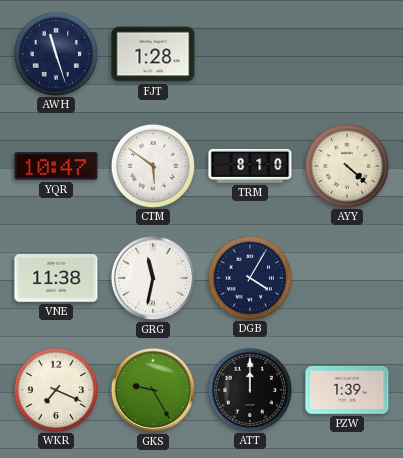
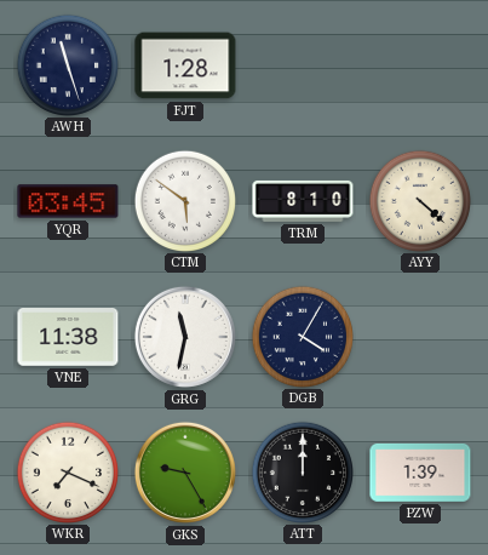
YQR: 10:47 -> 03:45 (68, 201)
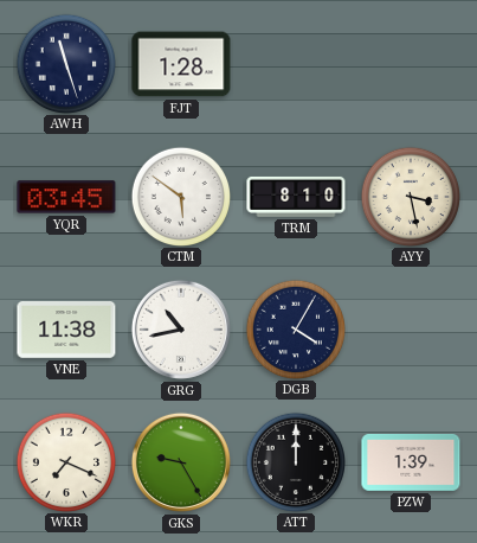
AYY: 4:22 -> 3:28 (410, 196)
GRG: 11:32 -> 10:43 (181, 330)
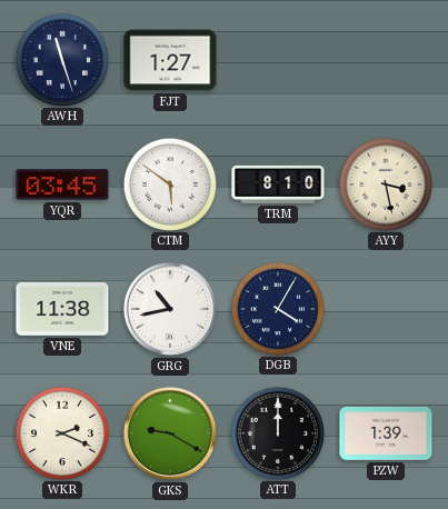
FJT: 1:28 -> 1:27 (170, 60)
WKR: 7:19 -> 2:19 (61, 432)
GKS: 9:25 -> 9:20 (170, 433)
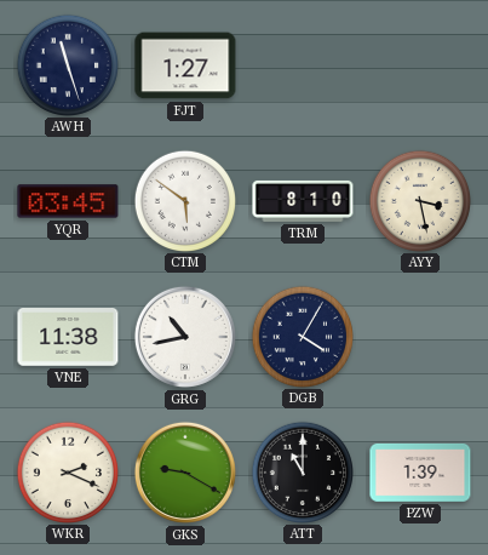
ATT: 12:00 -> 11:00 (302, 471)
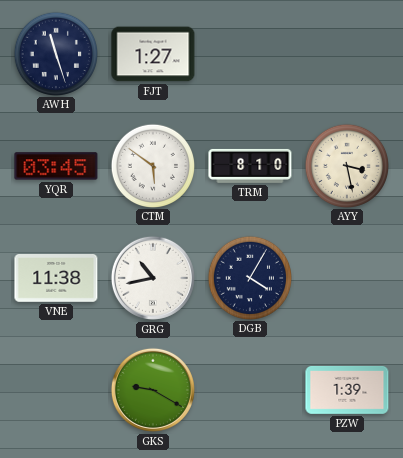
WKR: 2:19 -> none (67, 471)
ATT: 11:00 -> none (302, 471)
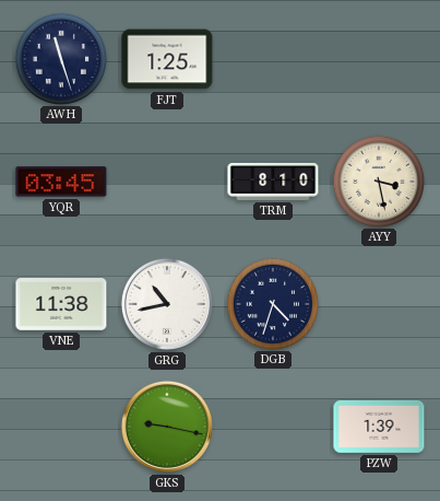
FJT: 1:27 -> 1:25 (167, 59)
CTM: 5:51 -> none (152, 165)
DGB: 4:05 -> 4:33 (272, 303)
GKS: 9:20 -> 9:17 (167, 427)
